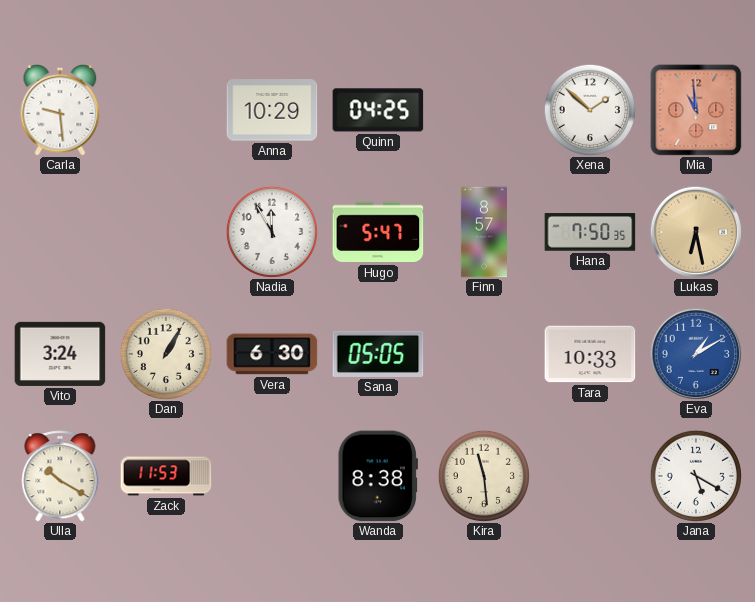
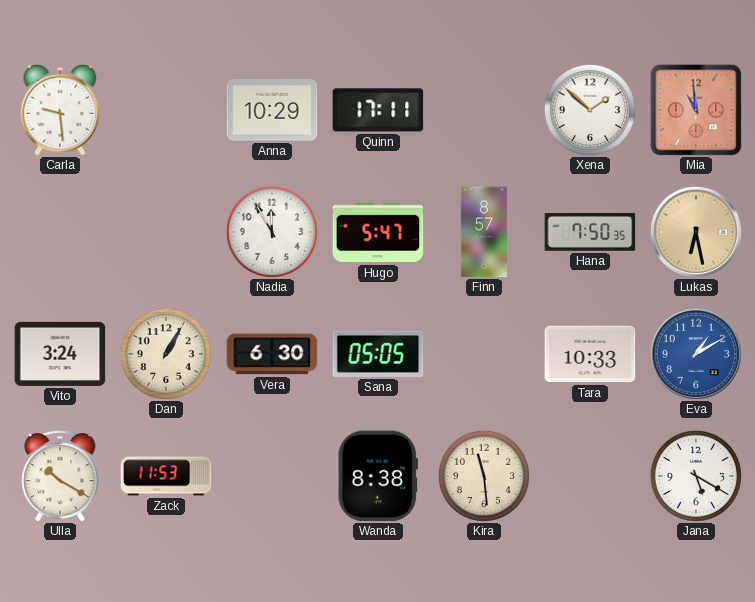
Quinn: 04:25 -> 17:11 (378, 110)
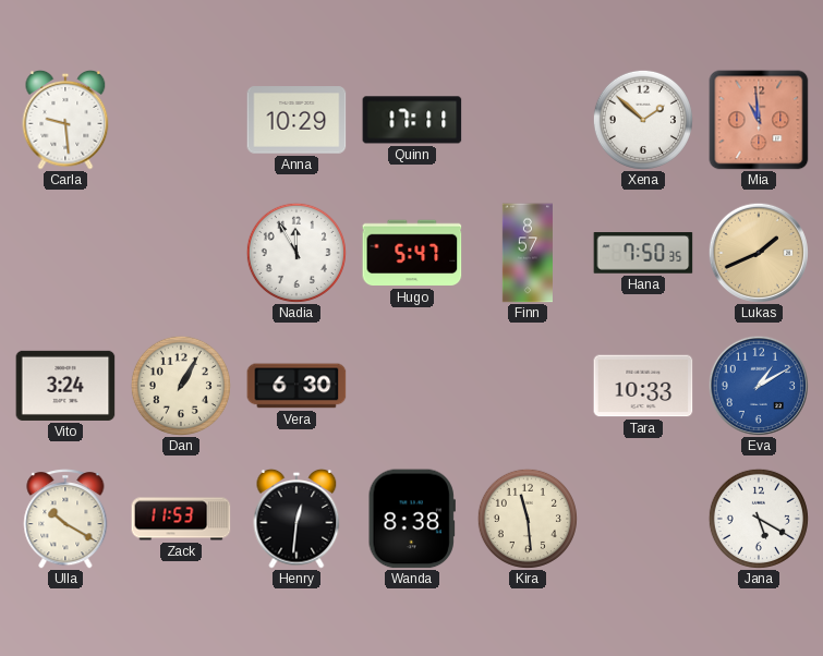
Lukas: 6:28 -> 1:41 (758, 252)
Sana: 05:05 -> none (378, 354)
Henry: none -> 12:31 (296, 519)
